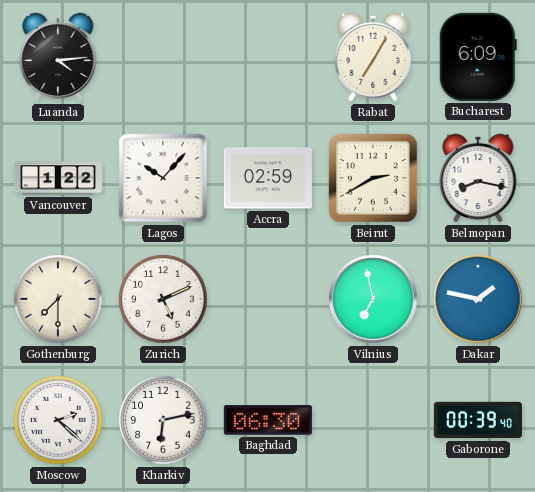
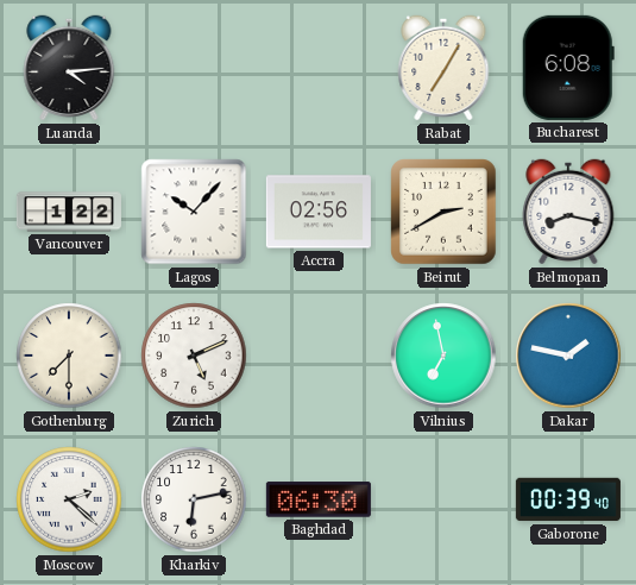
Bucharest: 6:09 -> 6:08 (568, 68)
Accra: 02:59 -> 02:56 (319, 212)
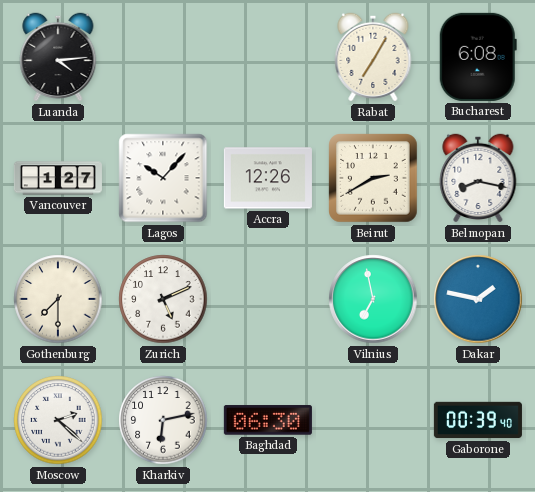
Vancouver: 1:22 -> 1:27 (58, 178)
Accra: 02:56 -> 12:26 (268, 178)
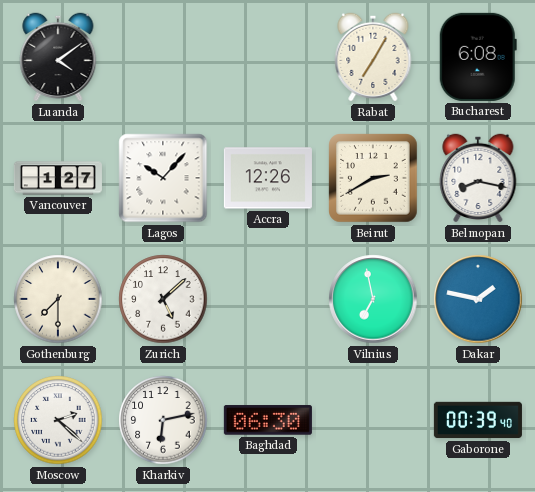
Luanda: 4:14 -> 4:09 (58, 57)
Zurich: 5:11 -> 5:08 (163, 299)
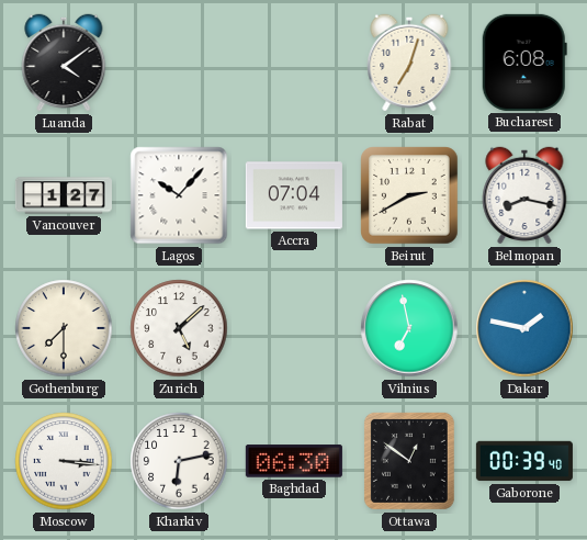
Rabat: 7:05 -> 7:03 (409, 63)
Accra: 12:26 -> 07:04 (294, 195)
Moscow: 2:22 -> 3:16 (64, 461)
Ottawa: none -> 12:51 (409, 461)
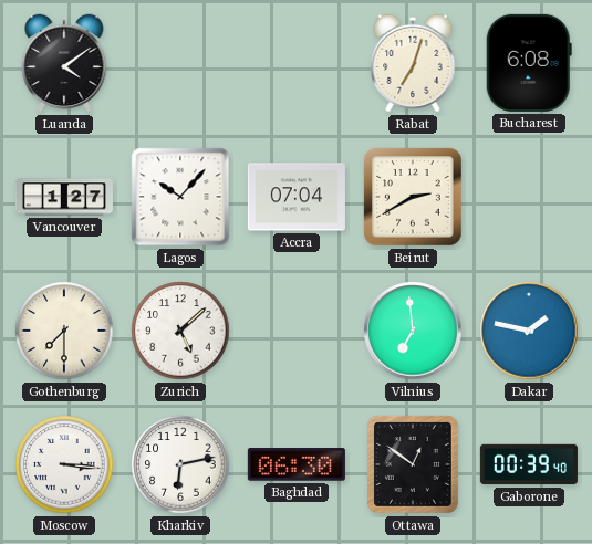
Belmopan: 8:17 -> none (524, 195)
Vilnius: 6:58 -> 6:59 (413, 331)
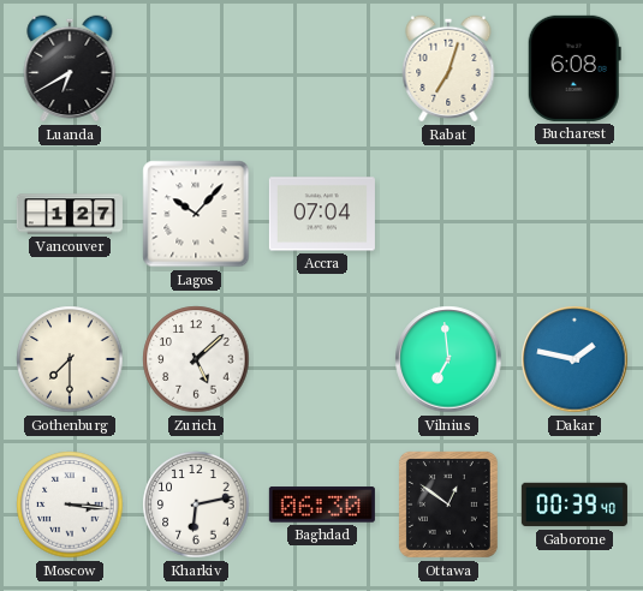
Luanda: 4:09 -> 6:40 (70, 68)
Beirut: 2:40 -> none (413, 197)
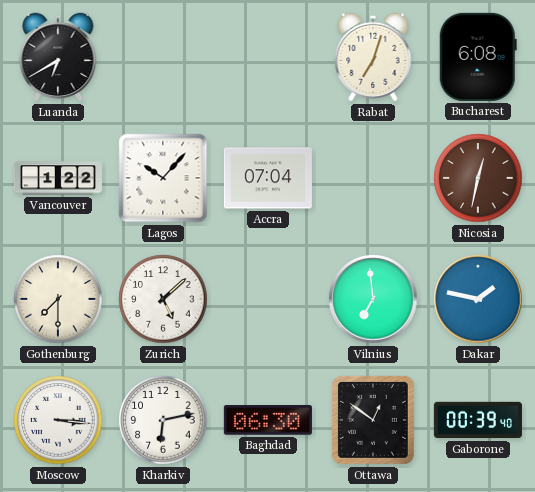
Vancouver: 1:27 -> 1:22 (58, 178)
Nicosia: none -> 12:32 (478, 178)
